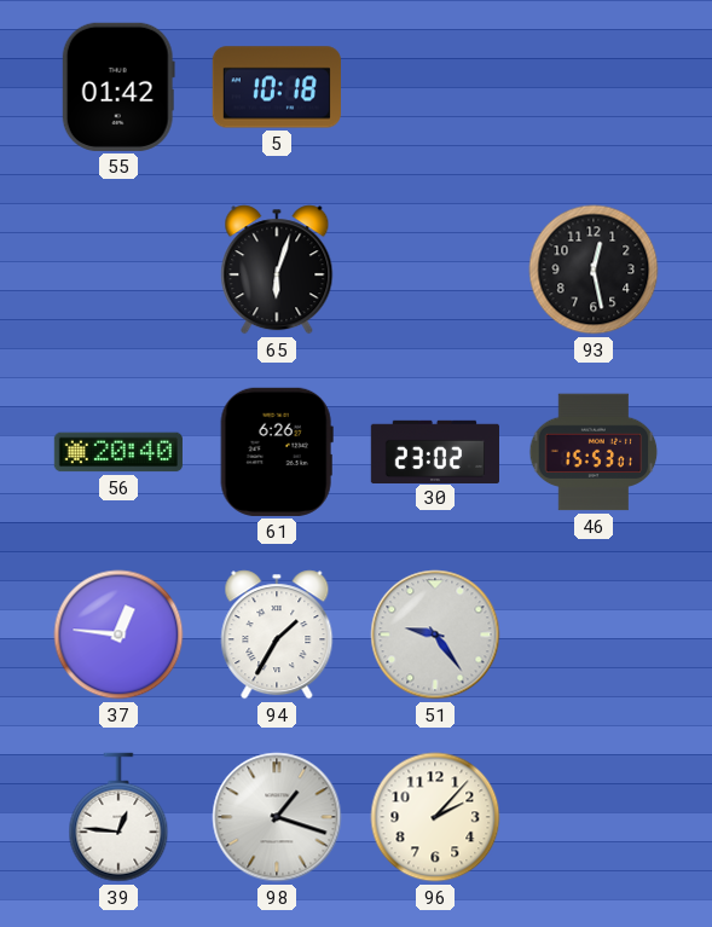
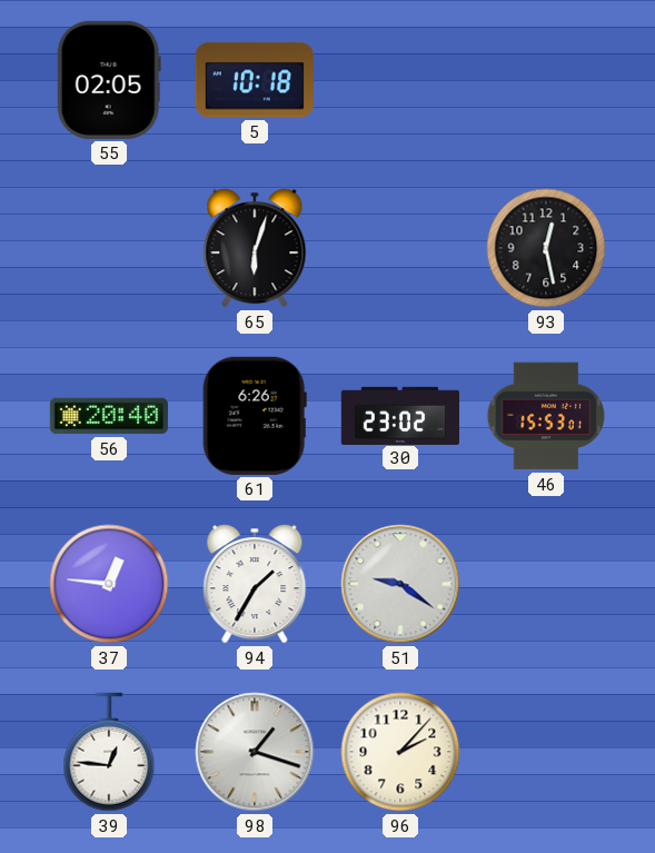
55: 01:42 -> 02:05 (109, 80)
51: 9:24 -> 9:21 (400, 584)
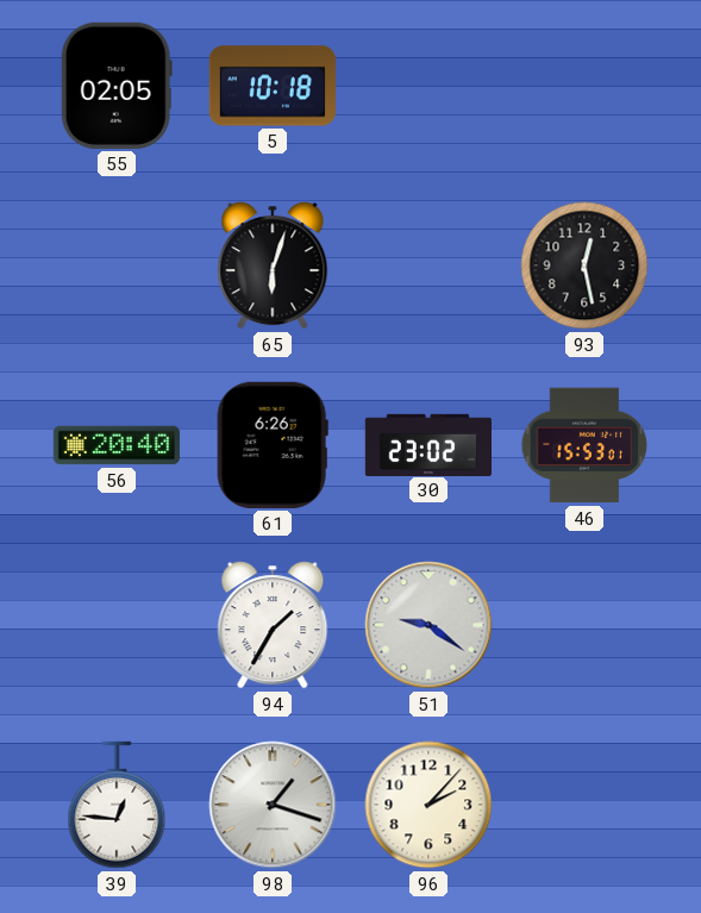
37: 12:46 -> none (109, 584)
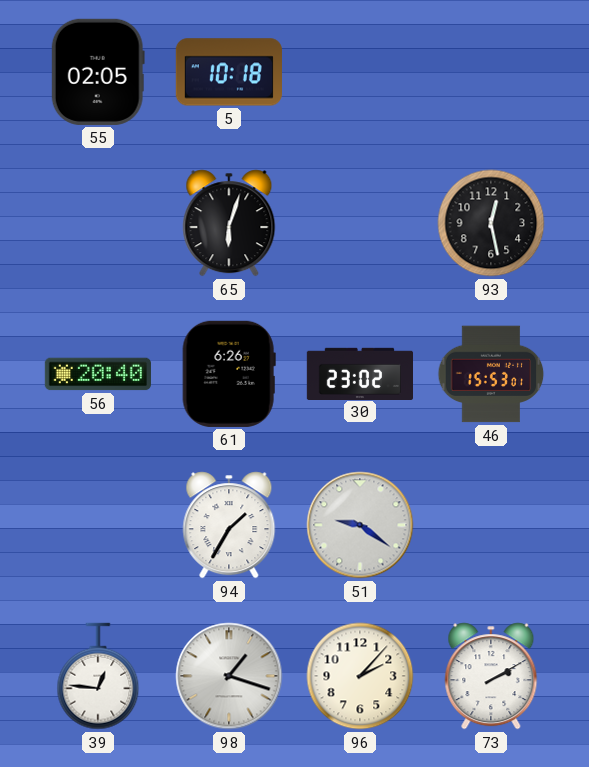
73: none -> 2:10 (491, 676)
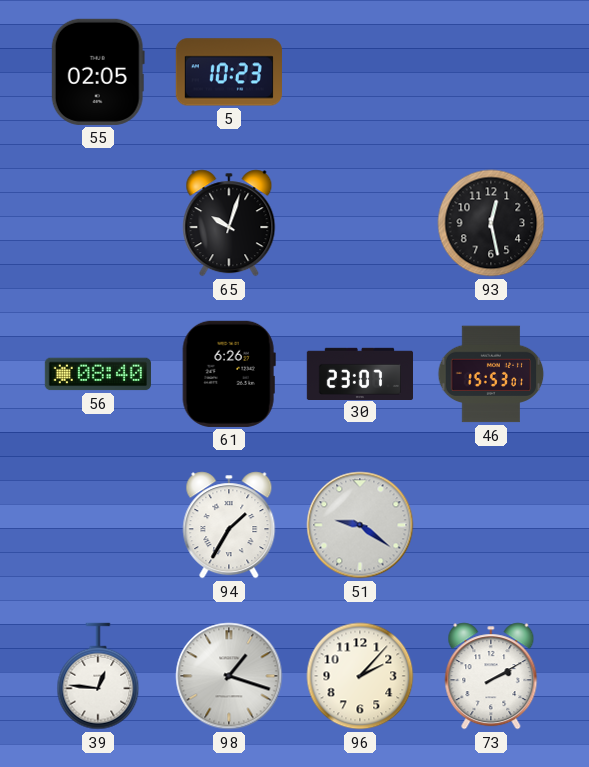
5: 10:18 -> 10:23 (229, 72)
65: 6:03 -> 10:03 (229, 223)
56: 20:40 -> 08:40 (98, 374)
30: 23:02 -> 23:07 (359, 373)
